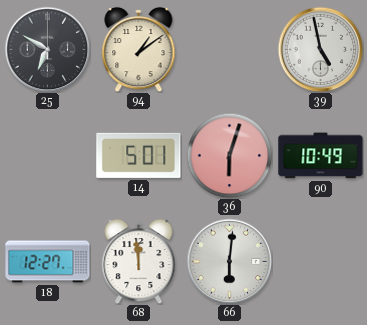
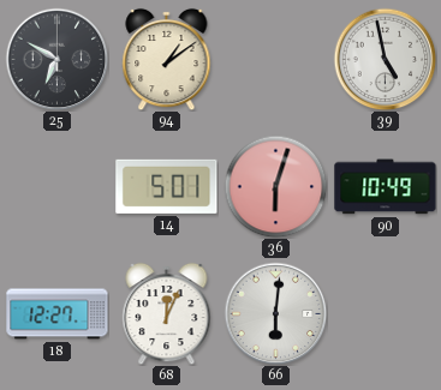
68: 11:59 -> 12:04 (167, 313)
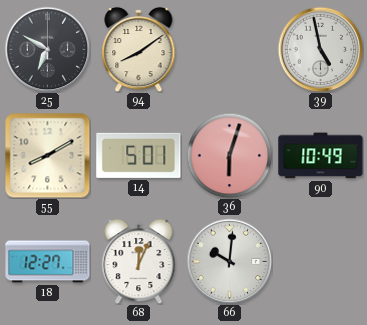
94: 1:09 -> 8:09 (139, 49)
55: none -> 8:10 (47, 155)
66: 6:01 -> 10:01 (229, 261)
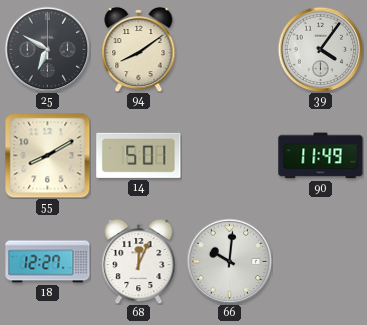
39: 4:58 -> 4:06 (320, 49)
36: 6:03 -> none (229, 155)
90: 10:49 -> 11:49 (321, 156)
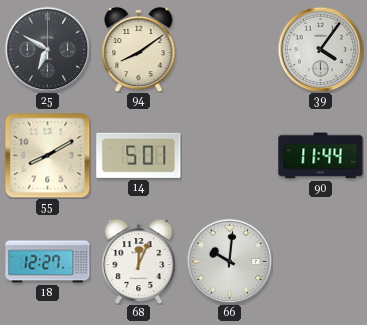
90: 11:49 -> 11:44 (321, 156)
